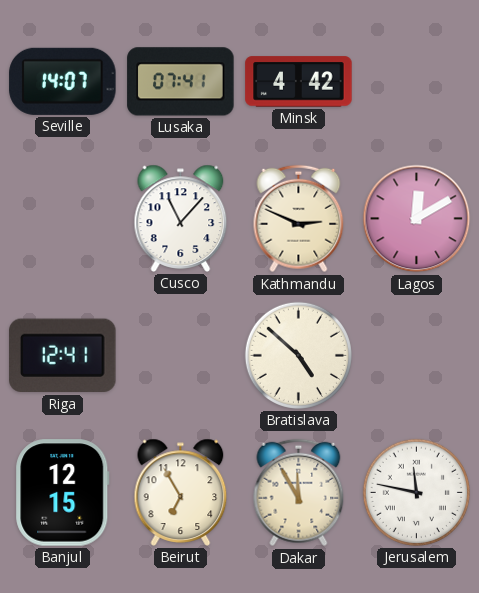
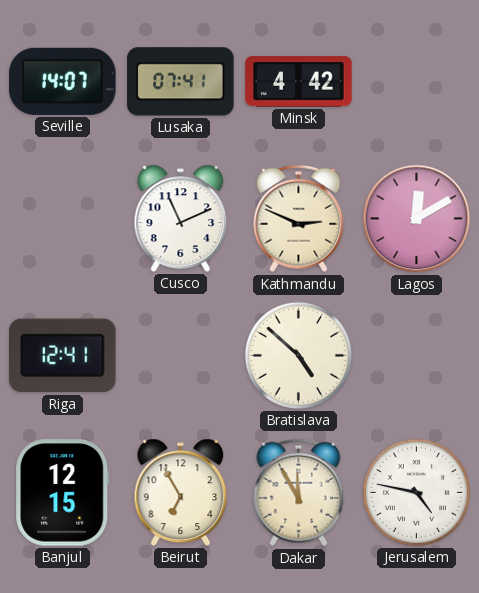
Cusco: 11:07 -> 11:11 (181, 218)
Jerusalem: 11:47 -> 4:47 (416, 492)
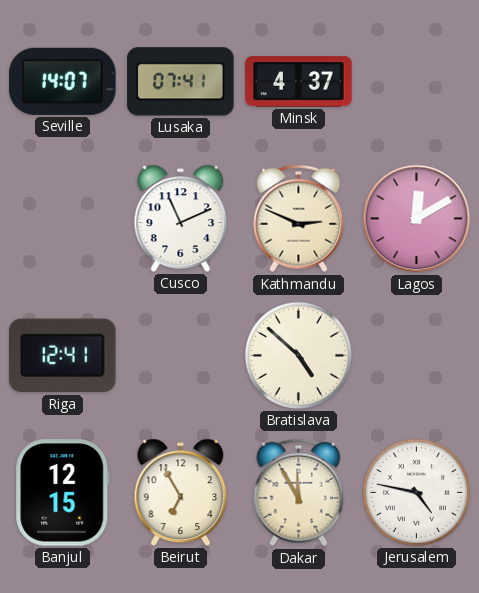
Minsk: 4:42 -> 4:37 (299, 82)
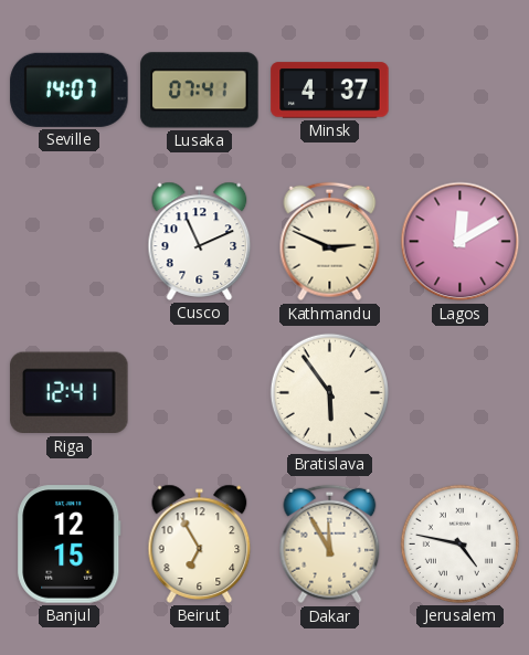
Bratislava: 4:52 -> 5:54 (329, 392)
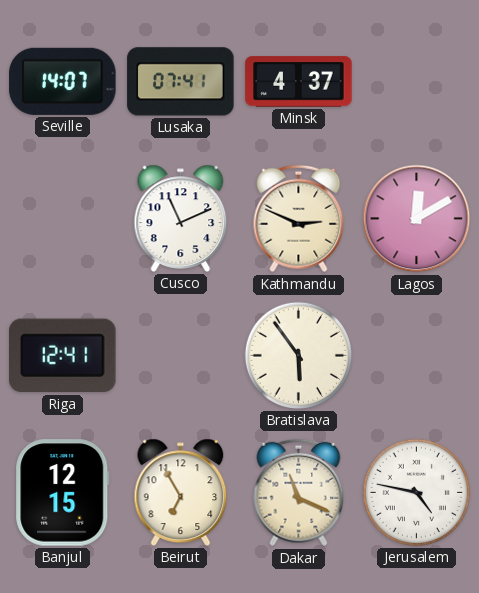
Dakar: 11:55 -> 11:19 (299, 493)
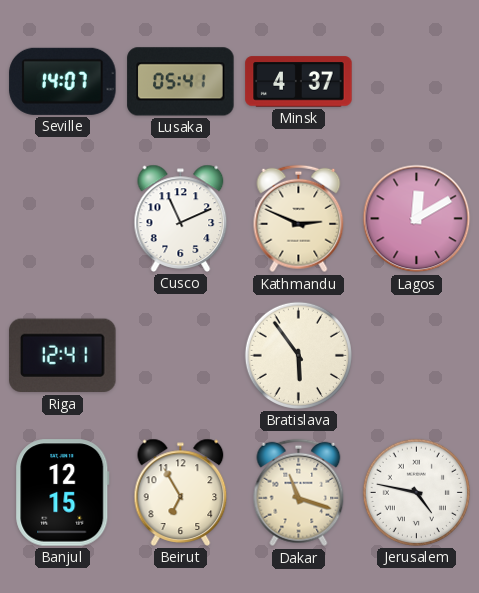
Lusaka: 07:41 -> 05:41 (181, 82)
Dakar: 11:19 -> 11:18 (299, 493)
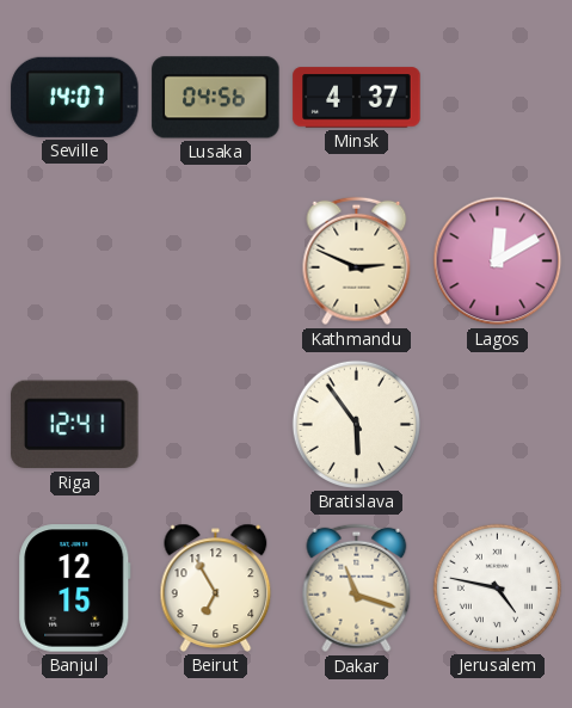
Lusaka: 05:41 -> 04:56 (216, 98)
Cusco: 11:11 -> none (181, 218)
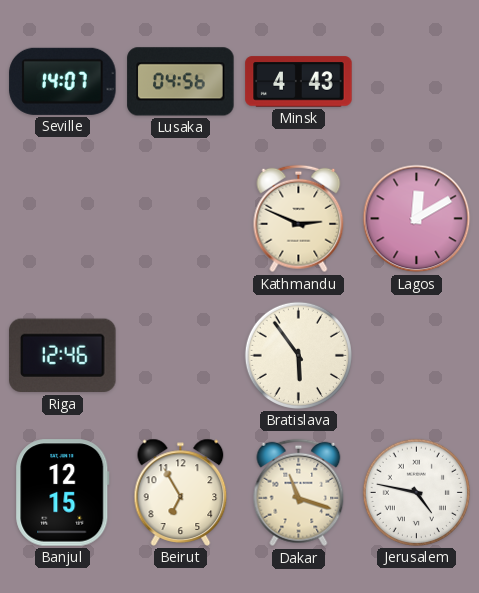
Minsk: 4:37 -> 4:43 (299, 82)
Riga: 12:41 -> 12:46 (63, 356)
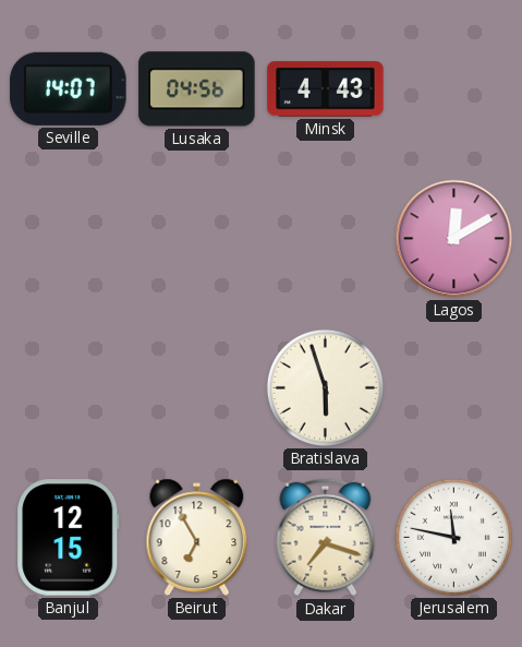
Kathmandu: 2:49 -> none (299, 219)
Riga: 12:46 -> none (63, 356)
Bratislava: 5:54 -> 5:57 (325, 387)
Dakar: 11:18 -> 7:18 (326, 538)
Jerusalem: 4:47 -> 11:47 (453, 537)
